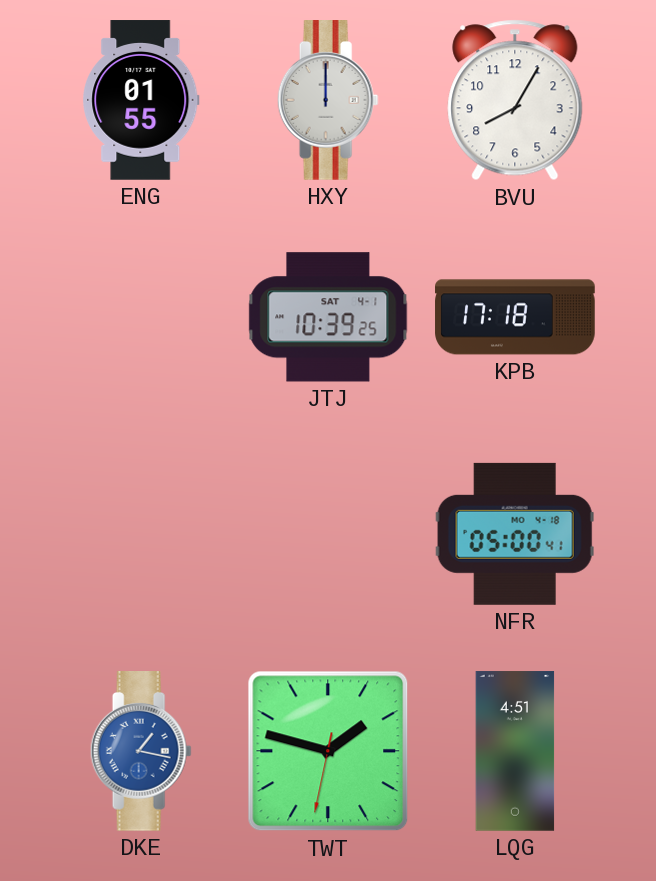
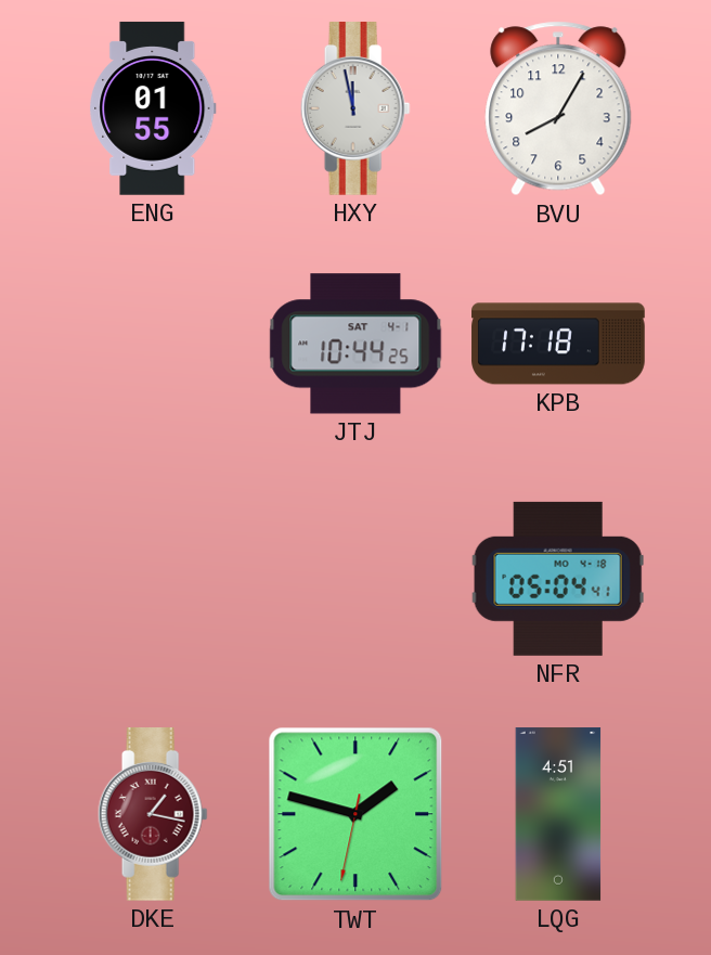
HXY: 12:00 -> 11:58 (355, 109)
JTJ: 10:39 -> 10:44 (355, 344)
NFR: 05:00 -> 05:04 (558, 579)
DKE dial: blue -> burgundy (153, 815)
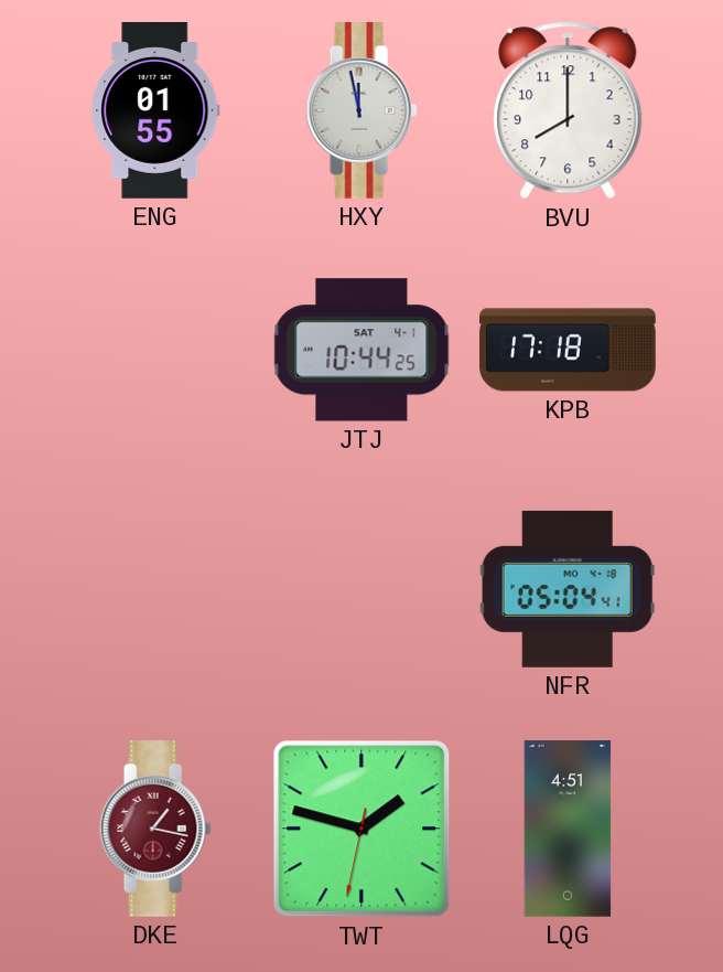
BVU: 8:05 -> 8:00 (568, 110)
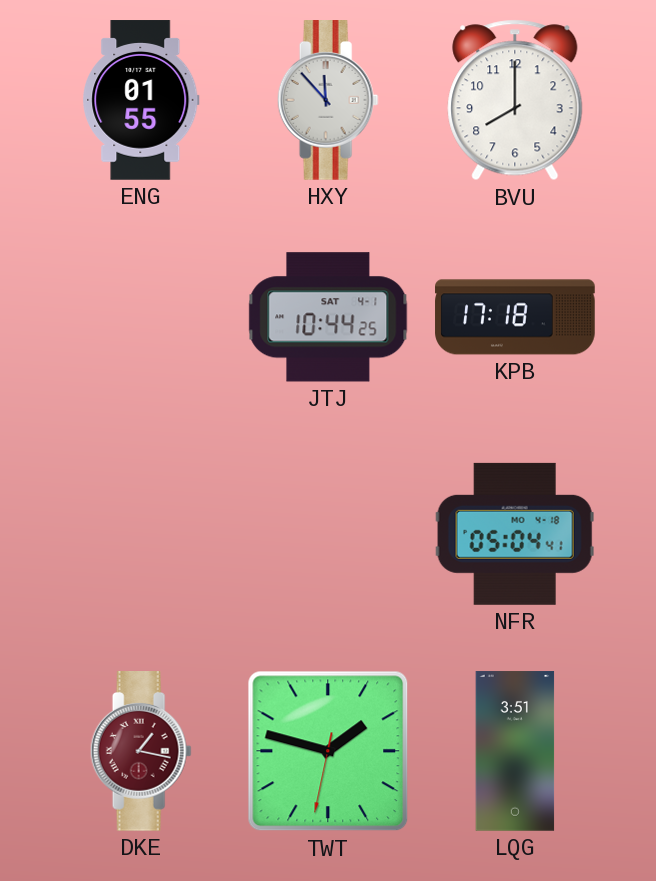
HXY: 11:58 -> 11:53 (328, 101)
LQG: 4:51 -> 3:51 (515, 751)
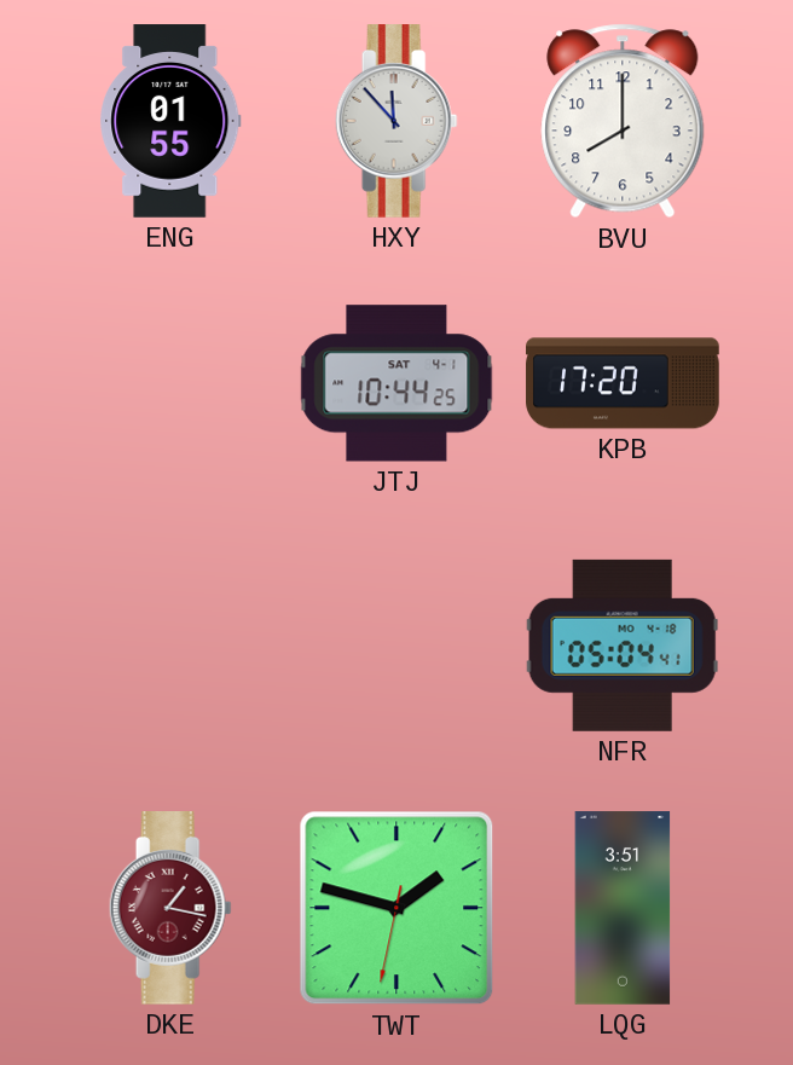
KPB: 17:18 -> 17:20 (623, 383)
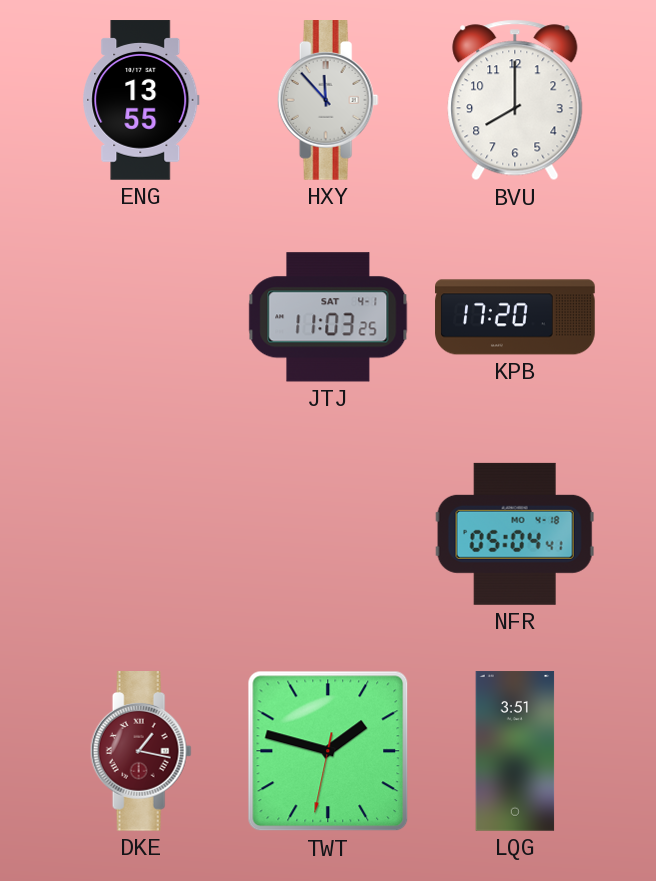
ENG: 01:55 -> 13:55 (141, 100)
JTJ: 10:44 -> 11:03 (328, 317)
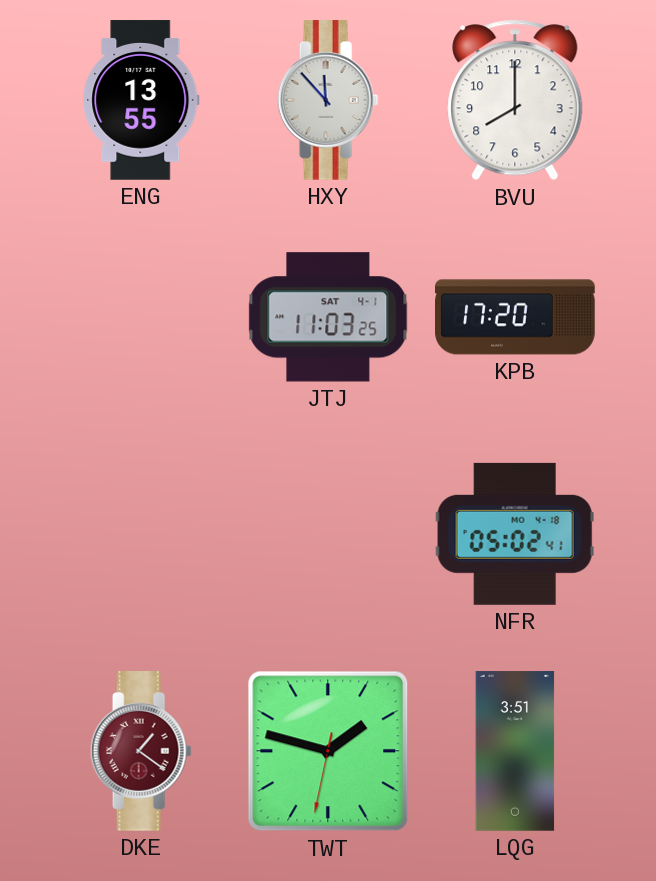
NFR: 05:04 -> 05:02 (515, 534)
DKE: 1:17 -> 1:21 (141, 752)
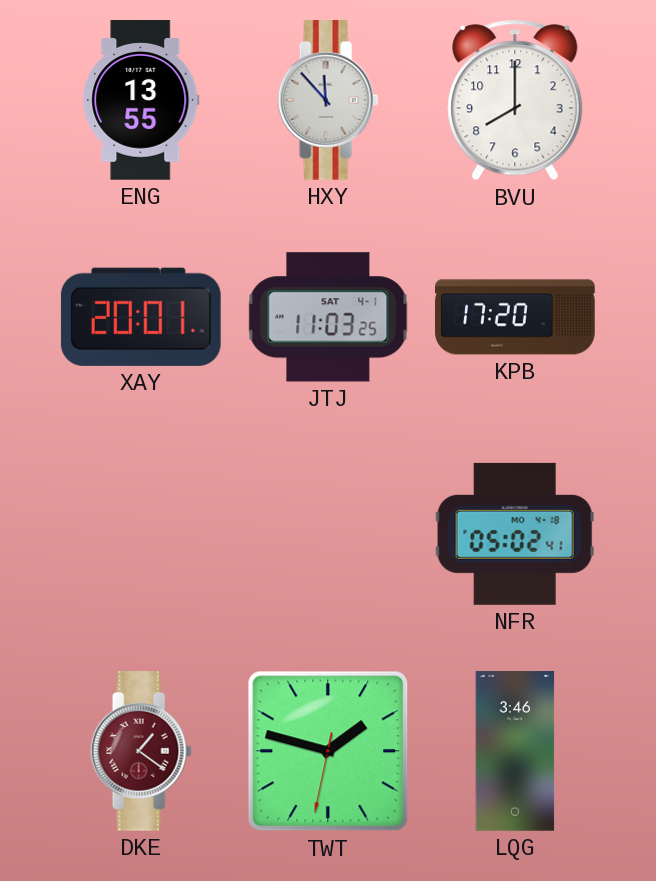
XAY: none -> 20:01 (141, 317)
LQG: 3:51 -> 3:46 (515, 751)
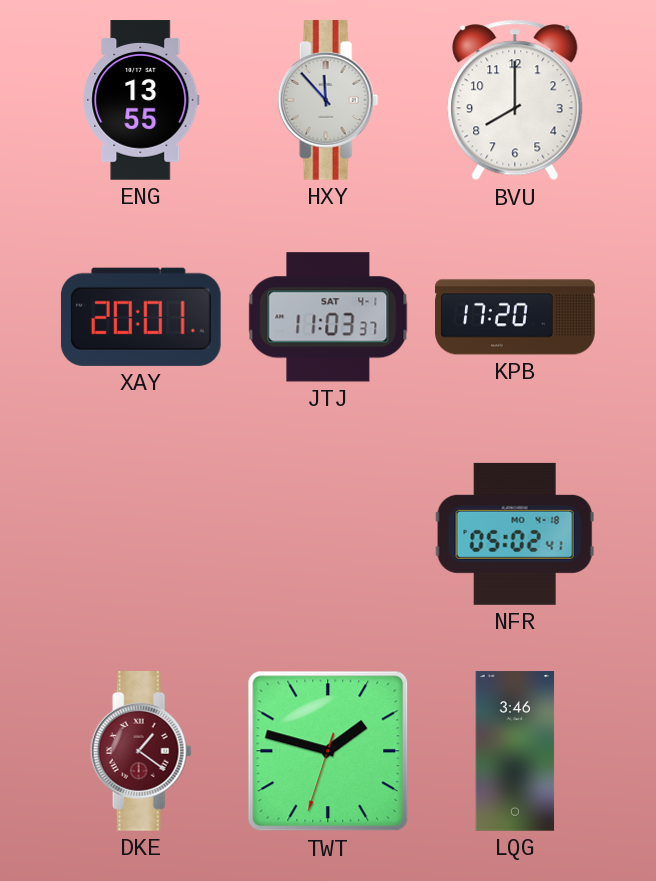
JTJ: 11:03:25 -> 11:03:37 (328, 317)
TWT: 1:47:32 -> 1:47:33 (328, 751)
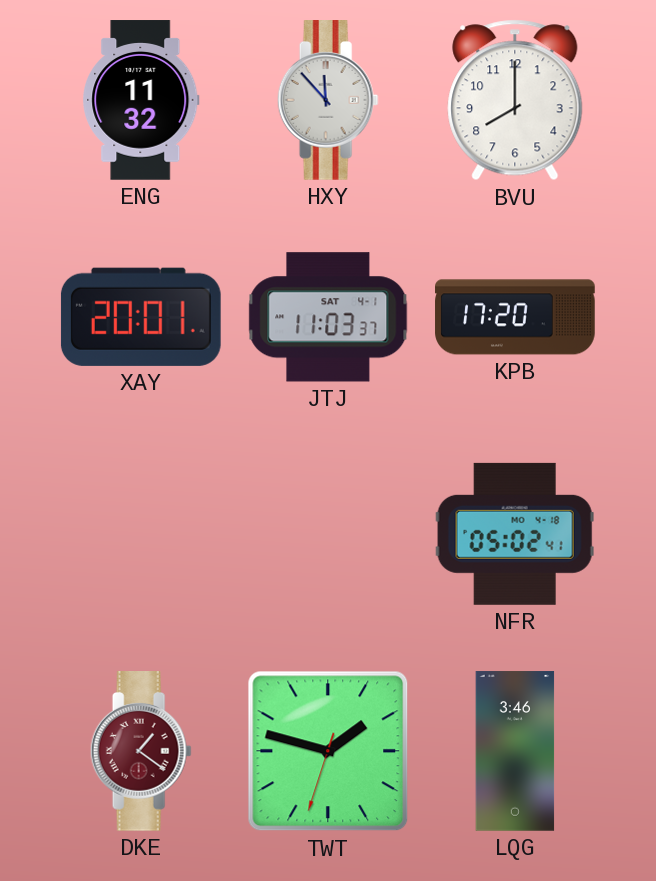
ENG: 13:55 -> 11:32 (141, 100)
